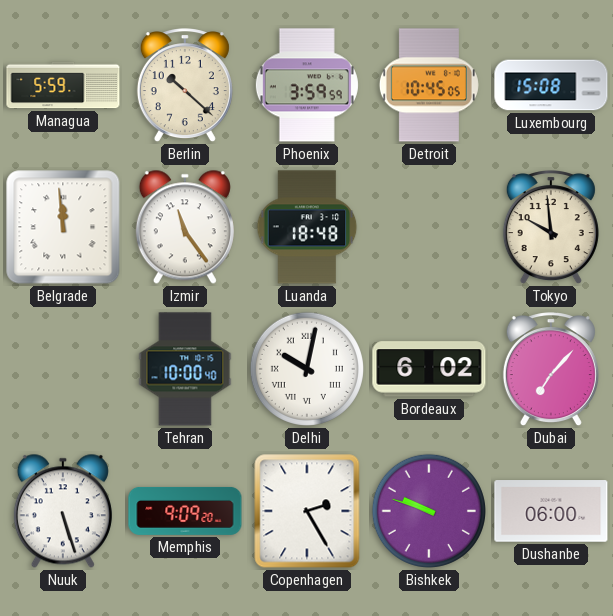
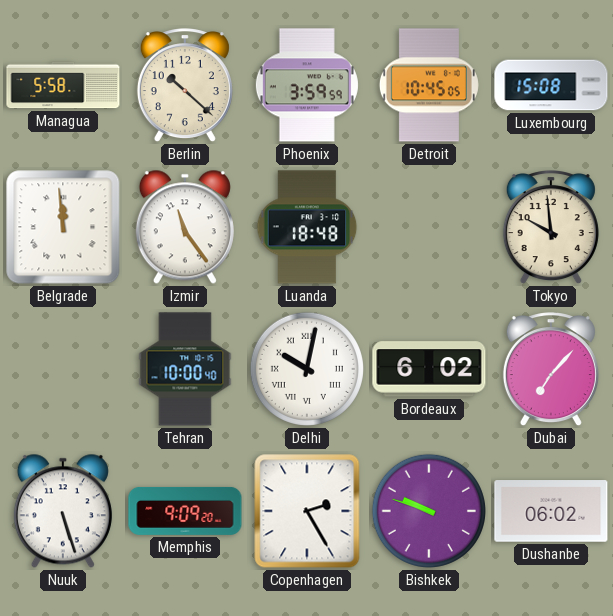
Managua: 5:59 -> 5:58 (63, 85)
Dushanbe: 06:00 -> 06:02 (551, 511)
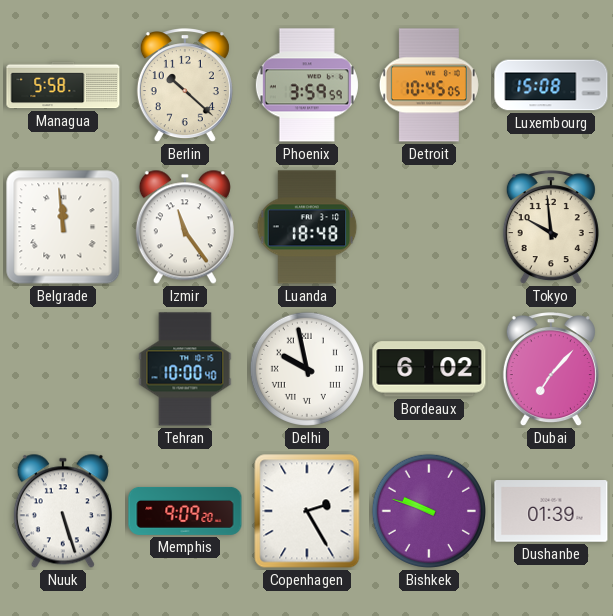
Delhi: 10:02 -> 9:58 (307, 369)
Dushanbe: 06:02 -> 01:39 (551, 511)
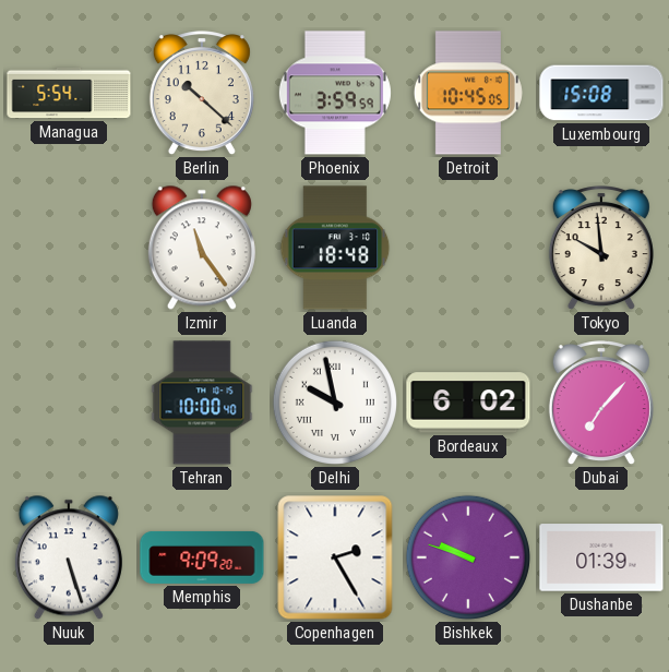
Managua: 5:58 -> 5:54 (69, 93)
Belgrade: 11:59 -> none (63, 227)
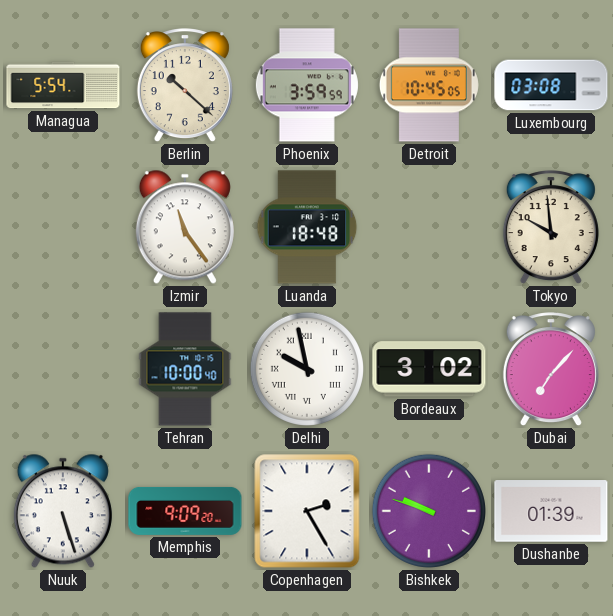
Luxembourg: 15:08 -> 03:08 (551, 85)
Bordeaux: 6:02 -> 3:02 (429, 369)
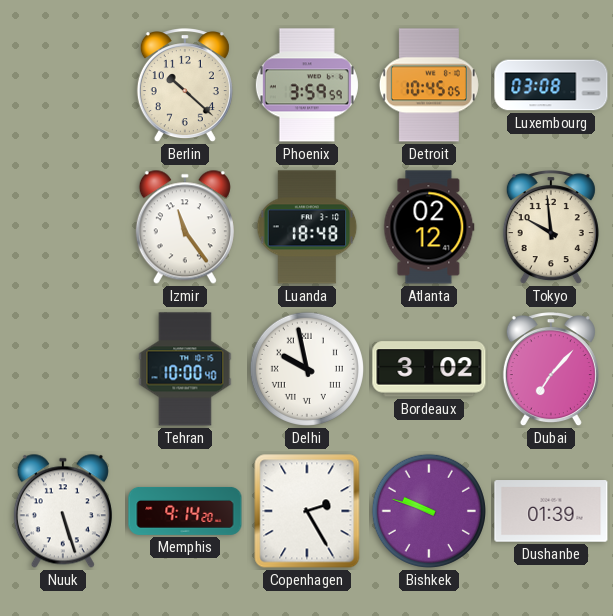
Managua: 5:54 -> none (63, 85)
Atlanta: none -> 02:12 (429, 227)
Memphis: 9:09 -> 9:14 (185, 511)
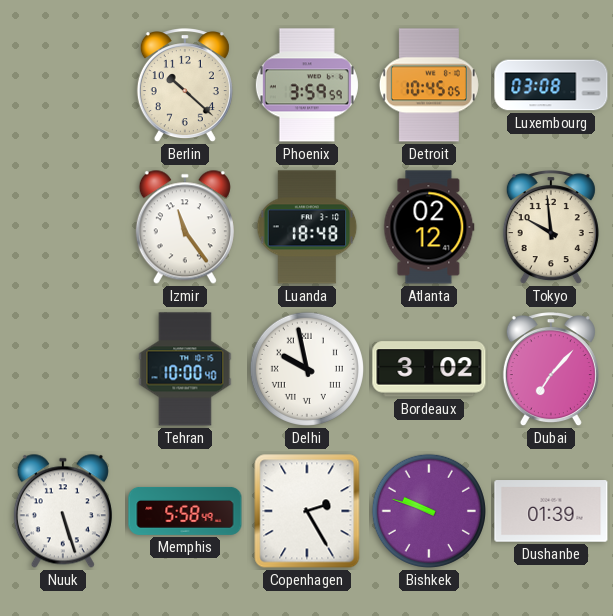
Memphis: 9:14 -> 5:58 (185, 511)
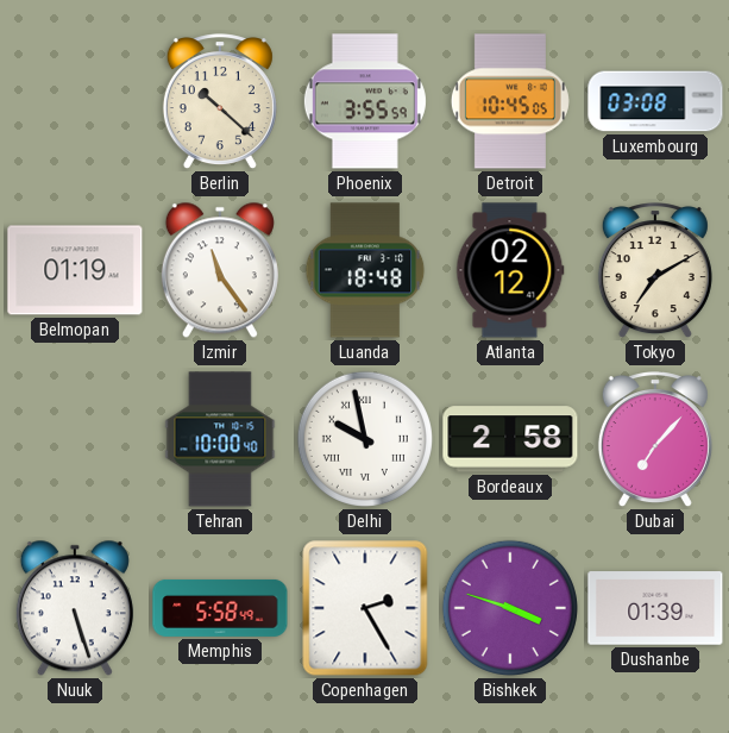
Phoenix: 3:59 -> 3:55 (365, 101)
Belmopan: none -> 01:19 (75, 270)
Tokyo: 9:59 -> 7:10 (655, 271)
Bordeaux: 3:02 -> 2:58 (510, 439)
Bishkek: 9:48 -> 3:48 (510, 608)
